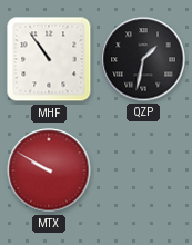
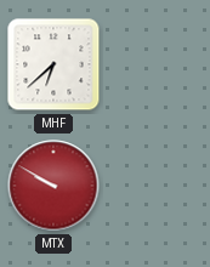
MHF: 10:54 -> 6:38 (53, 64)
QZP: 1:32 -> none (143, 59)
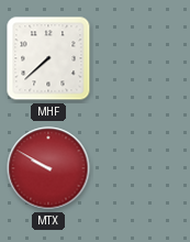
MHF: 6:38 -> 7:38 (48, 58)
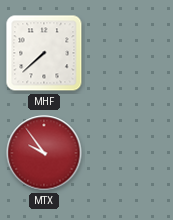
MTX: 9:50 -> 9:54 (44, 153)
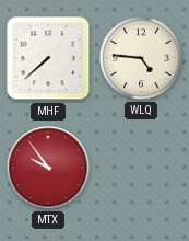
WLQ: none -> 4:46 (141, 58)
